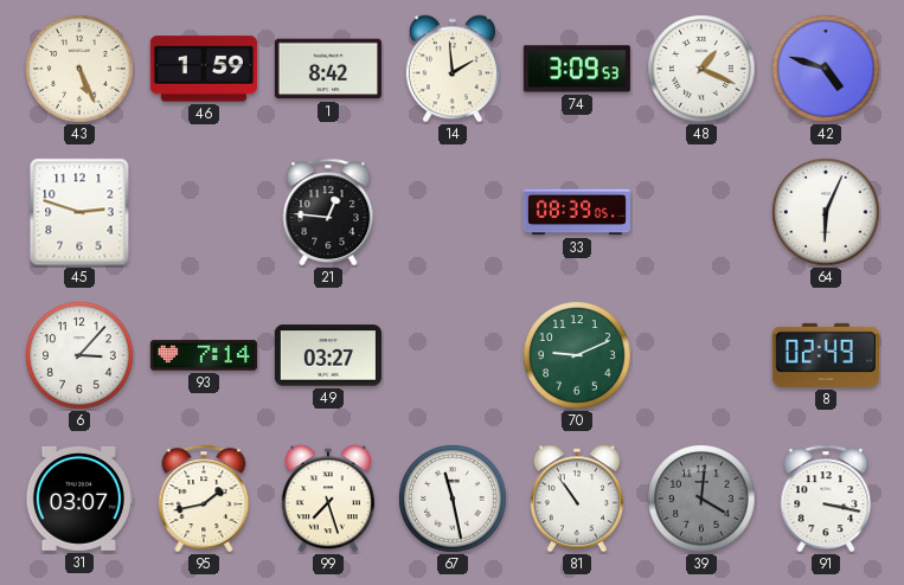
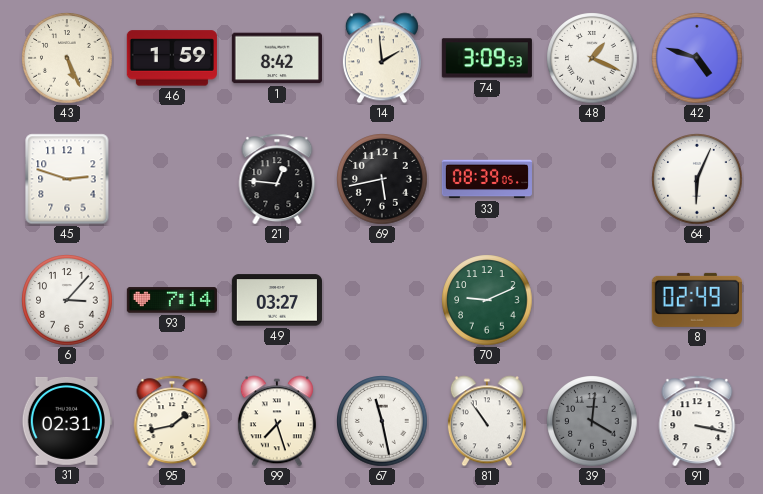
69: none -> 5:43 (382, 179)
31: 03:07 -> 02:31 (67, 421)
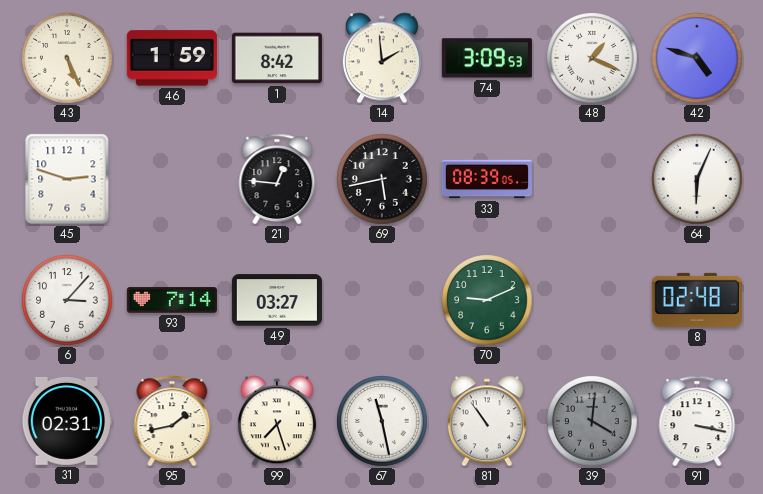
8: 02:49 -> 02:48 (697, 300)
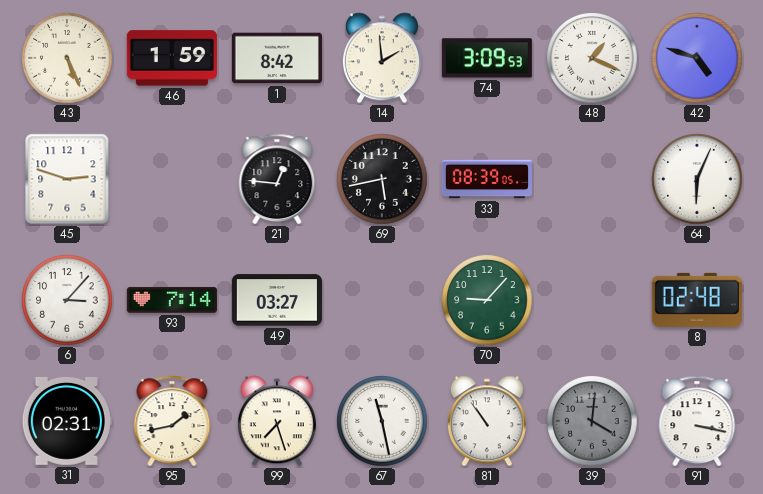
70: 9:11 -> 9:07 (487, 300)
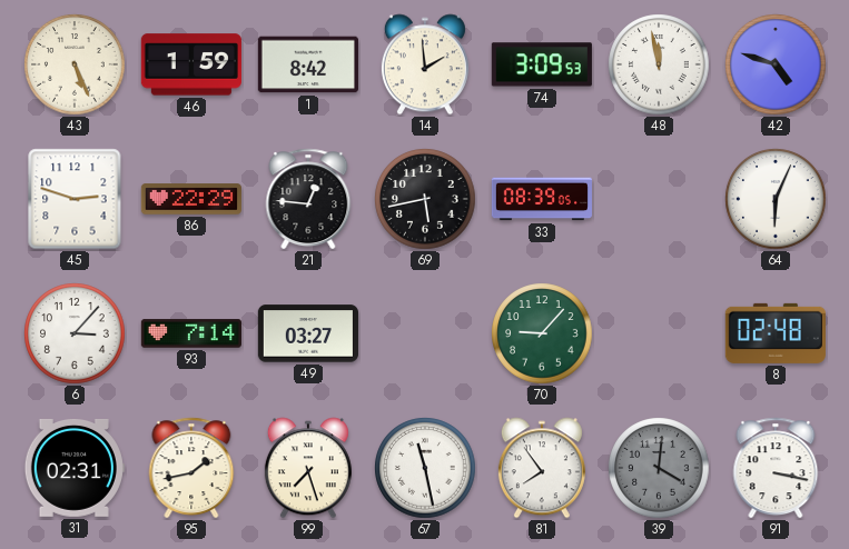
48: 1:19 -> 11:58 (659, 64)
86: none -> 22:29 (191, 199)
81: 10:54 -> 7:54 (542, 468)
